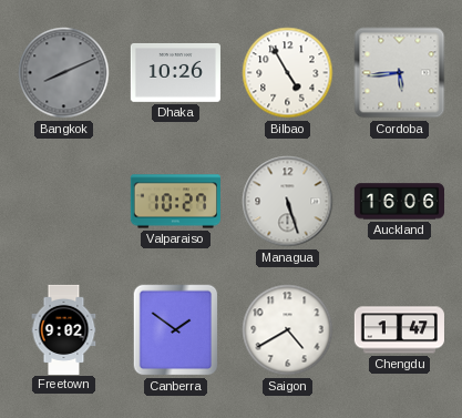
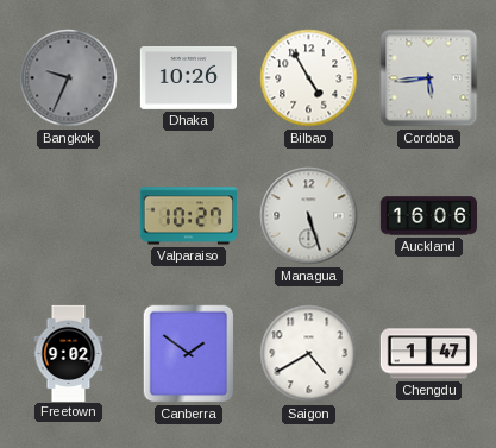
Bangkok: 8:11 -> 9:34 (69, 78)
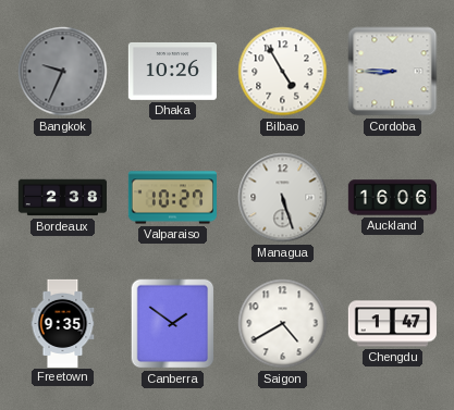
Cordoba: 5:44 -> 8:45 (393, 72)
Bordeaux: none -> 2:38 (62, 198)
Freetown: 9:02 -> 9:35 (63, 323)
